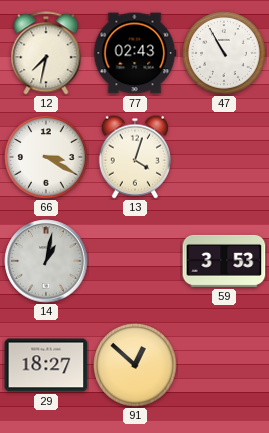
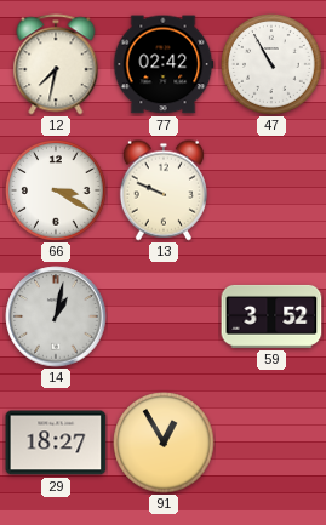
77: 02:43 -> 02:42 (164, 64)
13: 4:03 -> 9:49 (164, 190)
59: 3:53 -> 3:52 (271, 316)
91: 12:52 -> 12:55 (164, 443)
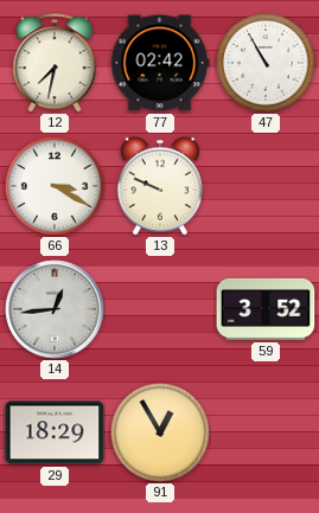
14: 1:02 -> 12:44 (55, 309)
29: 18:27 -> 18:29 (55, 432)
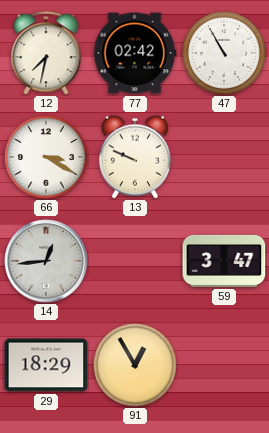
59: 3:52 -> 3:47 (224, 261)
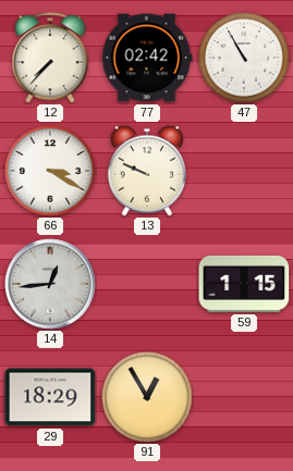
12: 7:32 -> 7:37 (50, 58)
59: 3:47 -> 1:15 (244, 284)
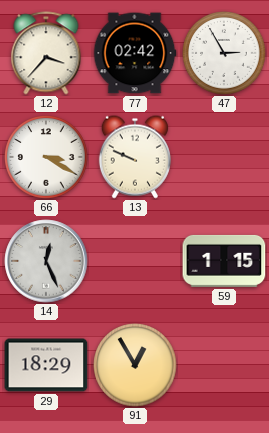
12: 7:37 -> 3:37 (46, 53)
47: 10:55 -> 2:55 (224, 53)
14: 12:44 -> 12:26 (46, 261)
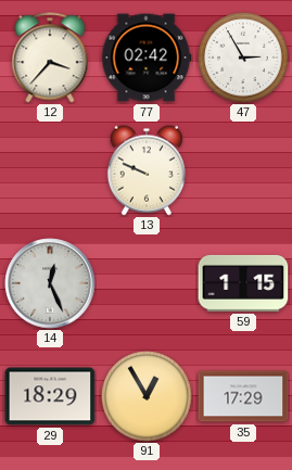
66: 3:20 -> none (46, 157)
35: none -> 17:29 (243, 396)
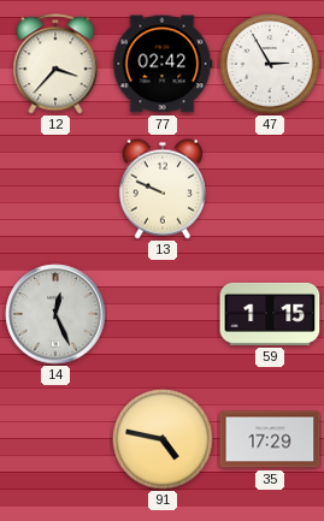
29: 18:29 -> none (50, 396)
91: 12:55 -> 4:47 (163, 439)
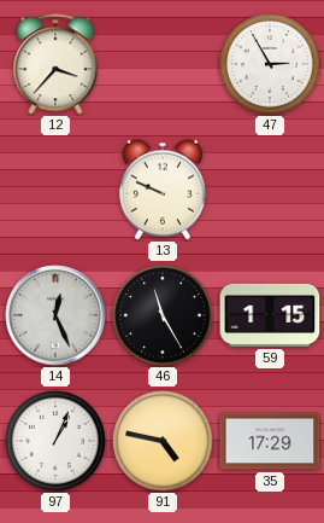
77: 02:42 -> none (163, 64)
46: none -> 11:25 (163, 315)
97: none -> 1:04 (55, 441)
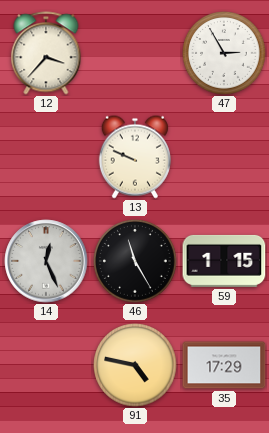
97: 1:04 -> none (55, 441)
